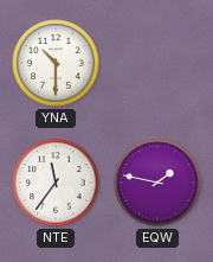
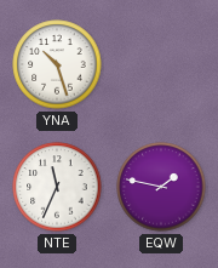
YNA: 10:30 -> 10:27 (57, 64)
NTE: 11:36 -> 11:34 (57, 187)
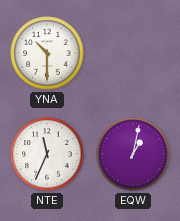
YNA: 10:27 -> 10:30 (47, 53)
EQW: 1:47 -> 1:02 (133, 154)
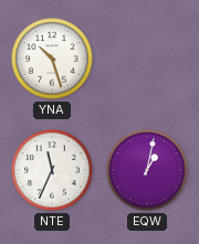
YNA: 10:30 -> 10:27 (52, 59)
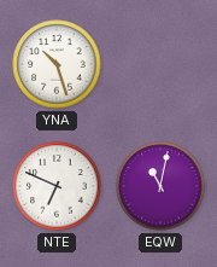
NTE: 11:34 -> 6:49 (57, 186)
EQW: 1:02 -> 11:02 (160, 186)
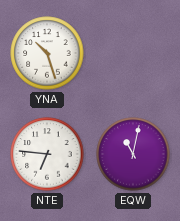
NTE: 6:49 -> 6:46 (47, 154)
